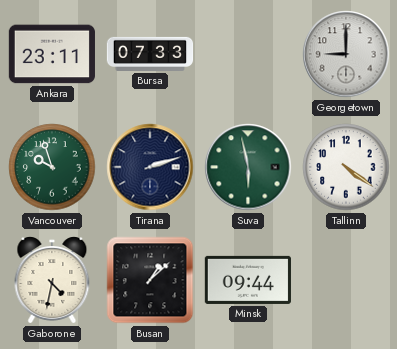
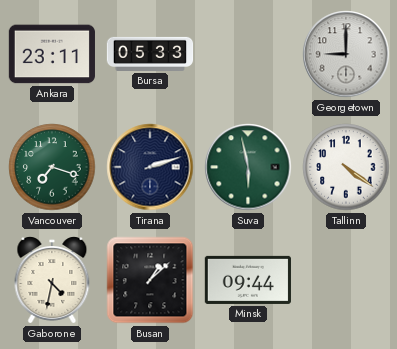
Bursa: 07:33 -> 05:33 (150, 54)
Vancouver: 9:57 -> 7:18 (52, 167)
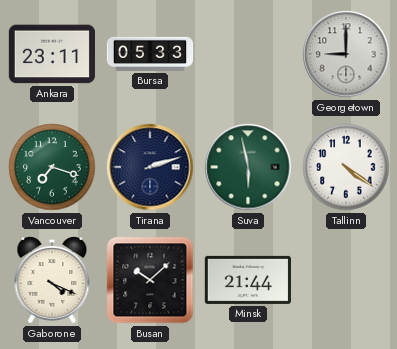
Gaborone: 4:32 -> 4:19 (52, 280)
Busan: 1:08 -> 10:08 (150, 280)
Minsk: 09:44 -> 21:44 (247, 280)
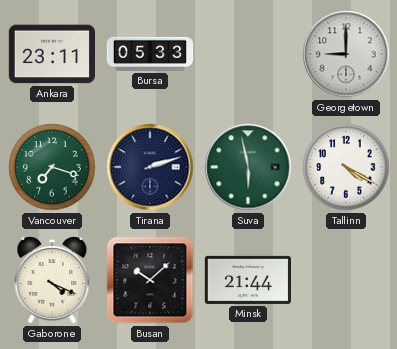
Tallinn: 4:21 -> 4:20 (346, 167)
